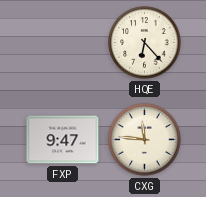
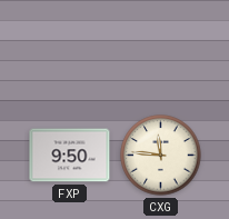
HQE: 6:23 -> none (145, 43)
FXP: 9:47 -> 9:50 (70, 156)
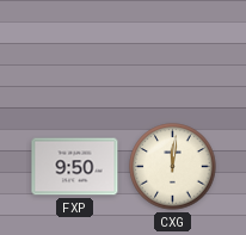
CXG: 11:46 -> 12:01 (173, 167)
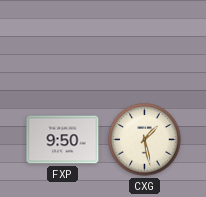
CXG: 12:01 -> 1:28 (145, 140)
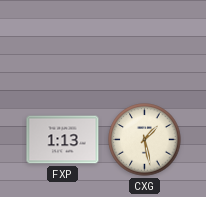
FXP: 9:50 -> 1:13 (63, 140)
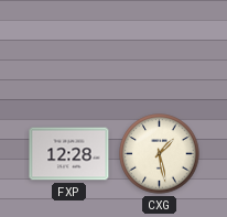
FXP: 1:13 -> 12:28 (69, 154)
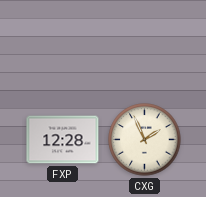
CXG: 1:28 -> 1:56 (145, 140)
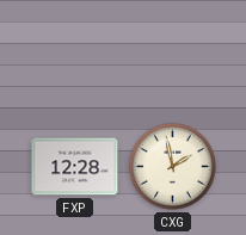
CXG: 1:56 -> 1:58 (173, 167)
